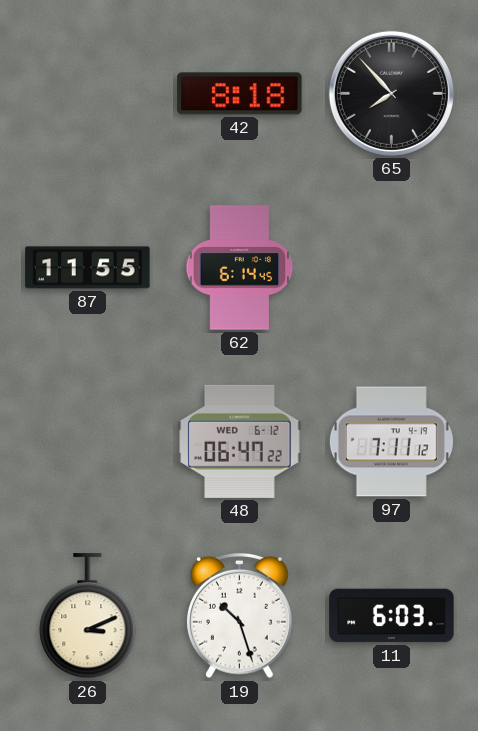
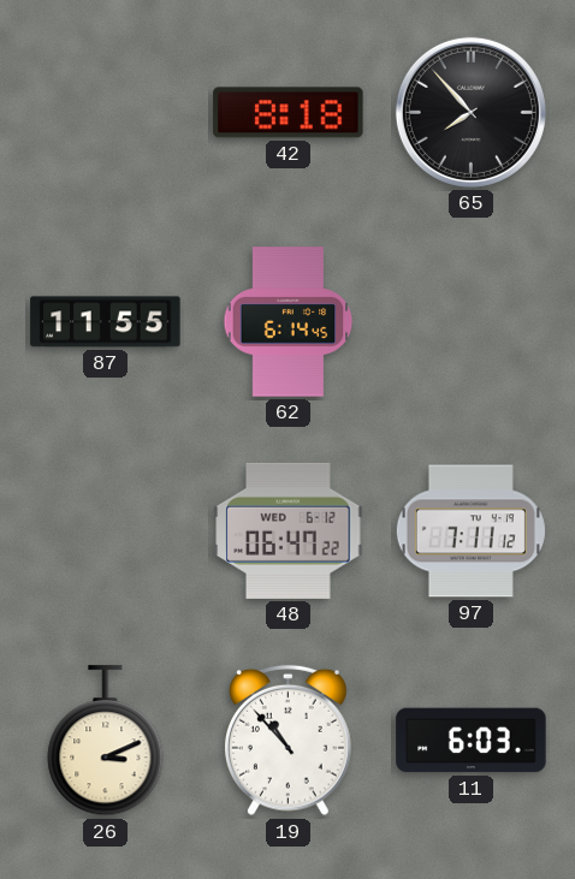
19: 10:27 -> 10:53 (287, 741)
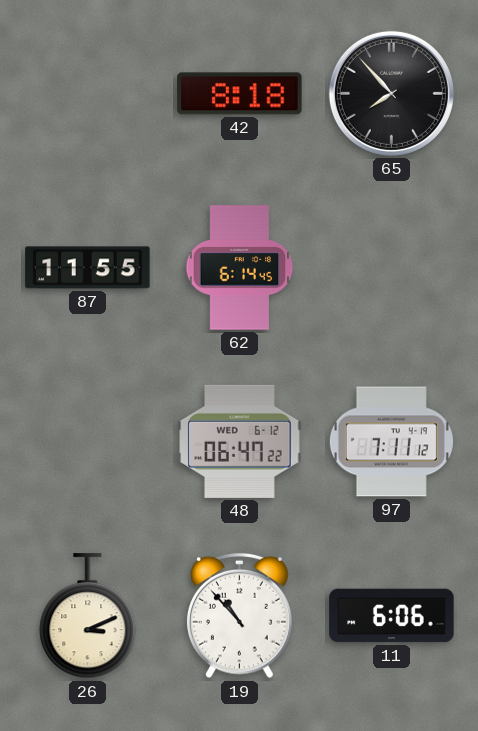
11: 6:03 -> 6:06 (392, 616)
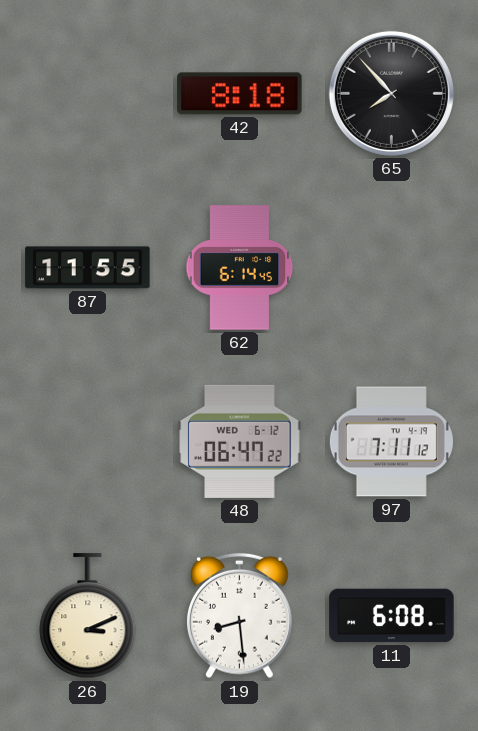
19: 10:53 -> 8:29 (239, 616)
11: 6:06 -> 6:08 (392, 616)
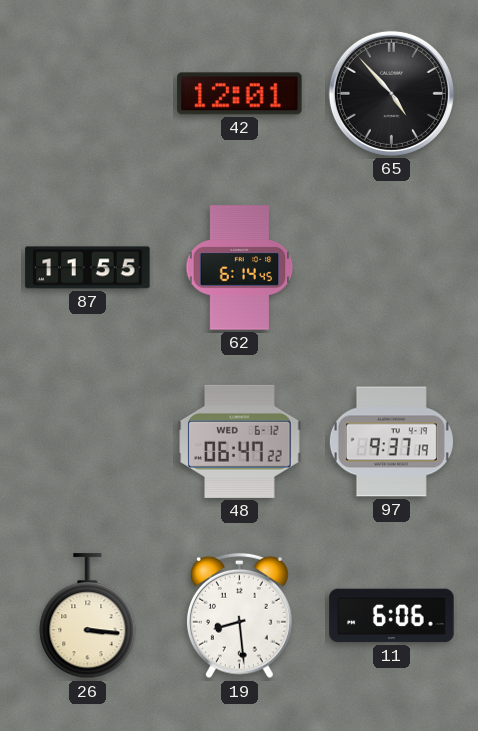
42: 8:18 -> 12:01 (240, 94)
65: 7:53 -> 4:53 (391, 93)
97: 7:11 -> 9:37 (391, 442)
26: 3:11 -> 3:16 (88, 616)
11: 6:08 -> 6:06 (392, 616)
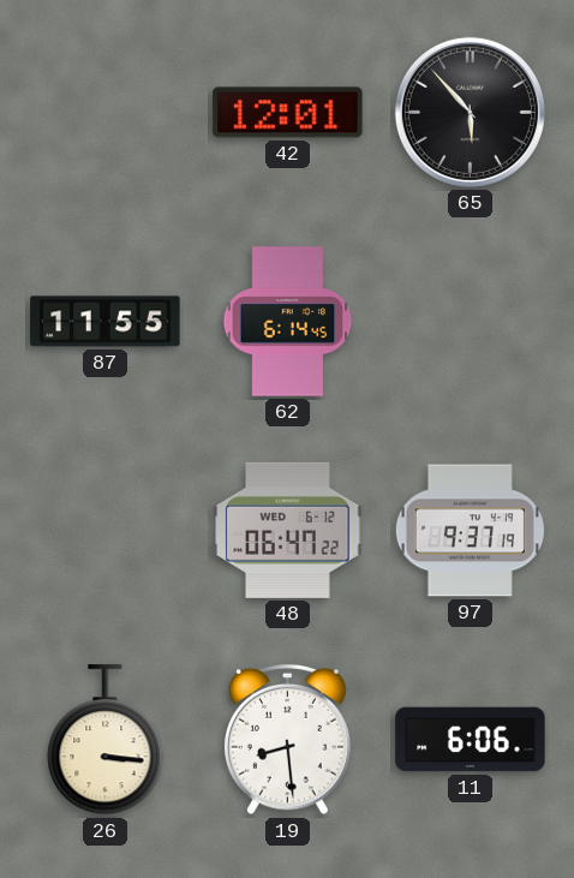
65: 4:53 -> 5:53 (470, 112)
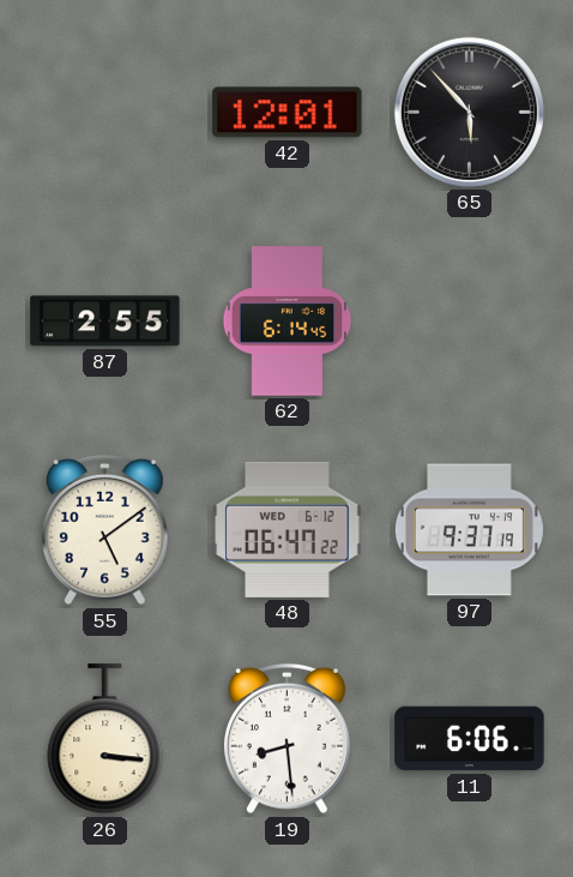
87: 11:55 -> 2:55 (105, 322)
55: none -> 5:09 (104, 530)
